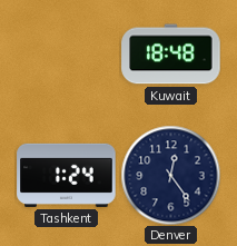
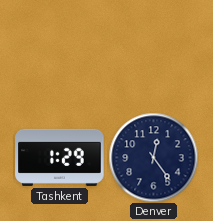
Kuwait: 18:48 -> none (171, 55)
Tashkent: 1:24 -> 1:29 (60, 157)
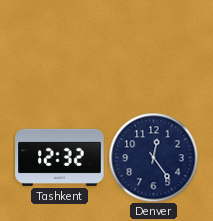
Tashkent: 1:29 -> 12:32 (60, 157)
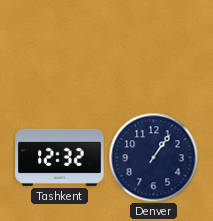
Denver: 12:24 -> 1:06 (153, 157)
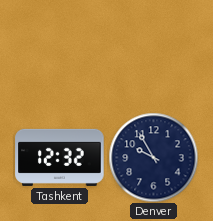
Denver: 1:06 -> 9:55 (153, 157)
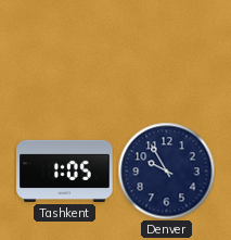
Tashkent: 12:32 -> 1:05 (65, 170)
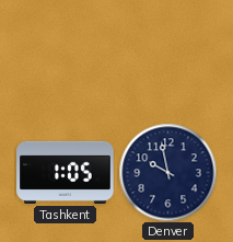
Denver: 9:55 -> 9:58 (167, 172)
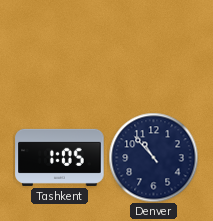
Denver: 9:58 -> 10:53 (153, 157)
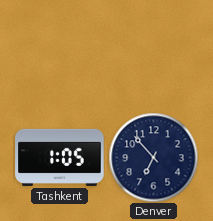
Denver: 10:53 -> 6:53 (153, 157)
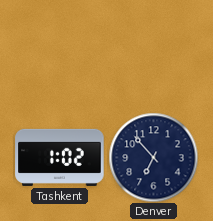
Tashkent: 1:05 -> 1:02 (60, 157)
